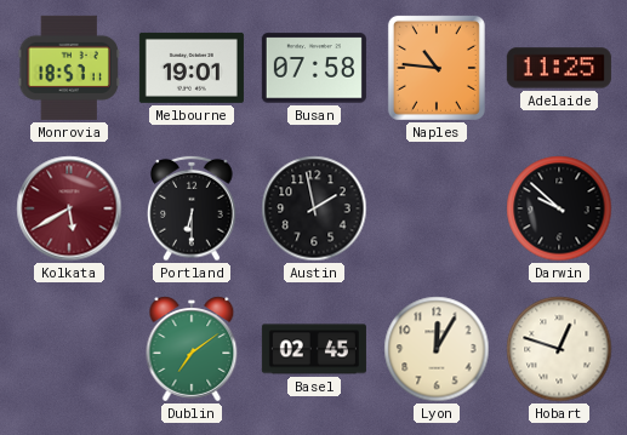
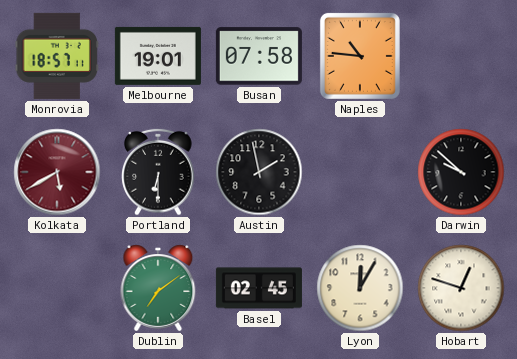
Adelaide: 11:25 -> none (559, 68)
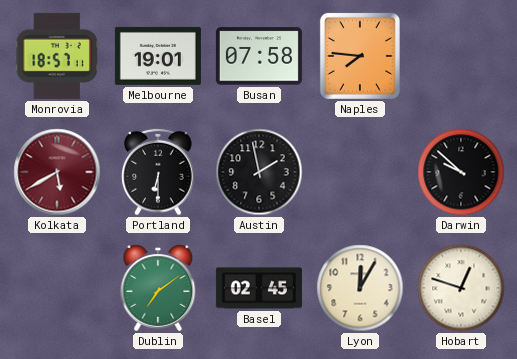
Naples: 10:46 -> 7:46 (360, 56)
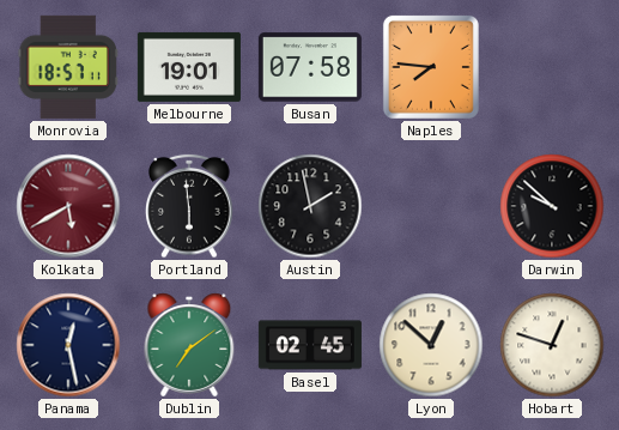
Portland: 6:30 -> 5:59 (189, 206)
Panama: none -> 12:28 (68, 345)
Lyon: 12:05 -> 12:52 (431, 345)
